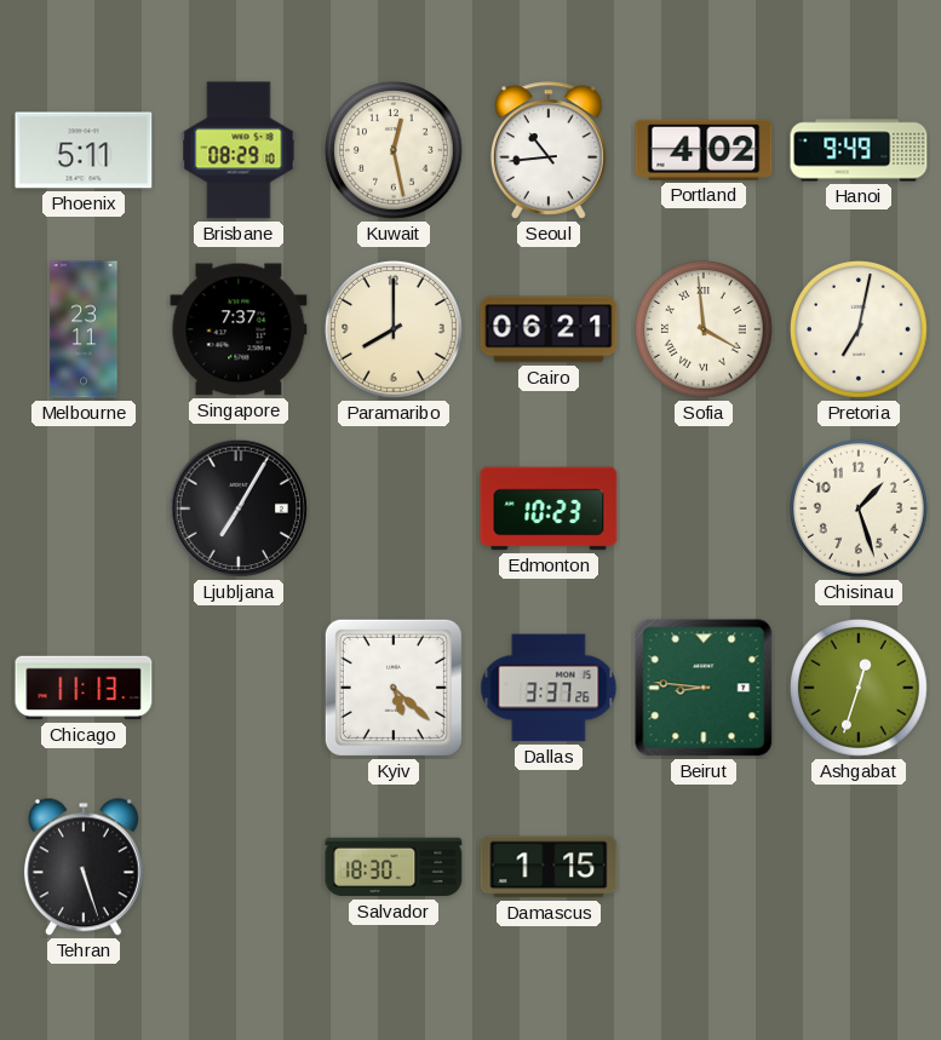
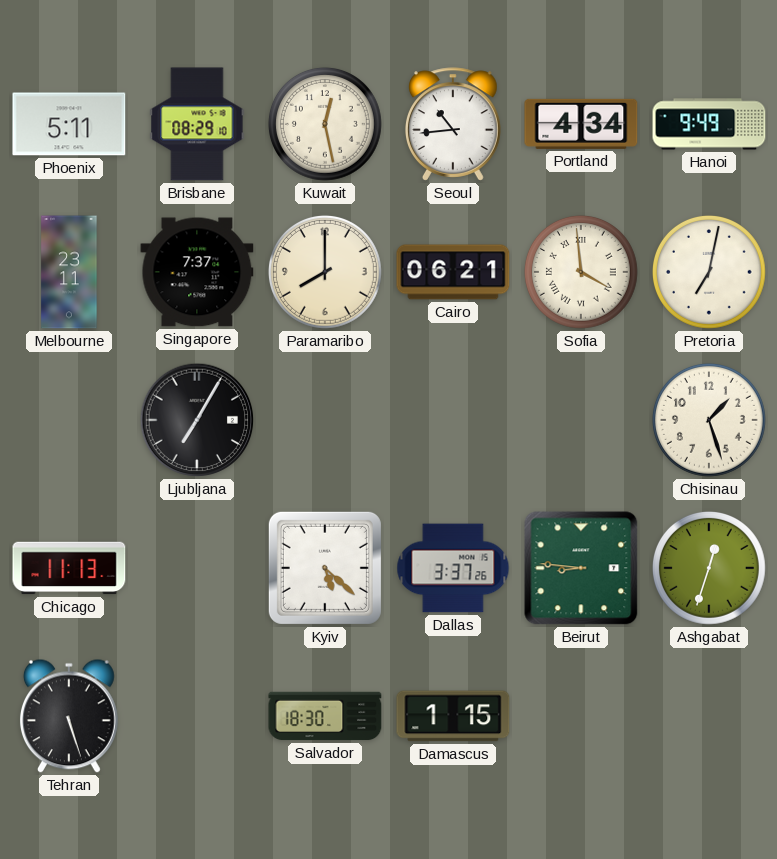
Portland: 4:02 -> 4:34 (581, 124)
Edmonton: 10:23 -> none (549, 508)
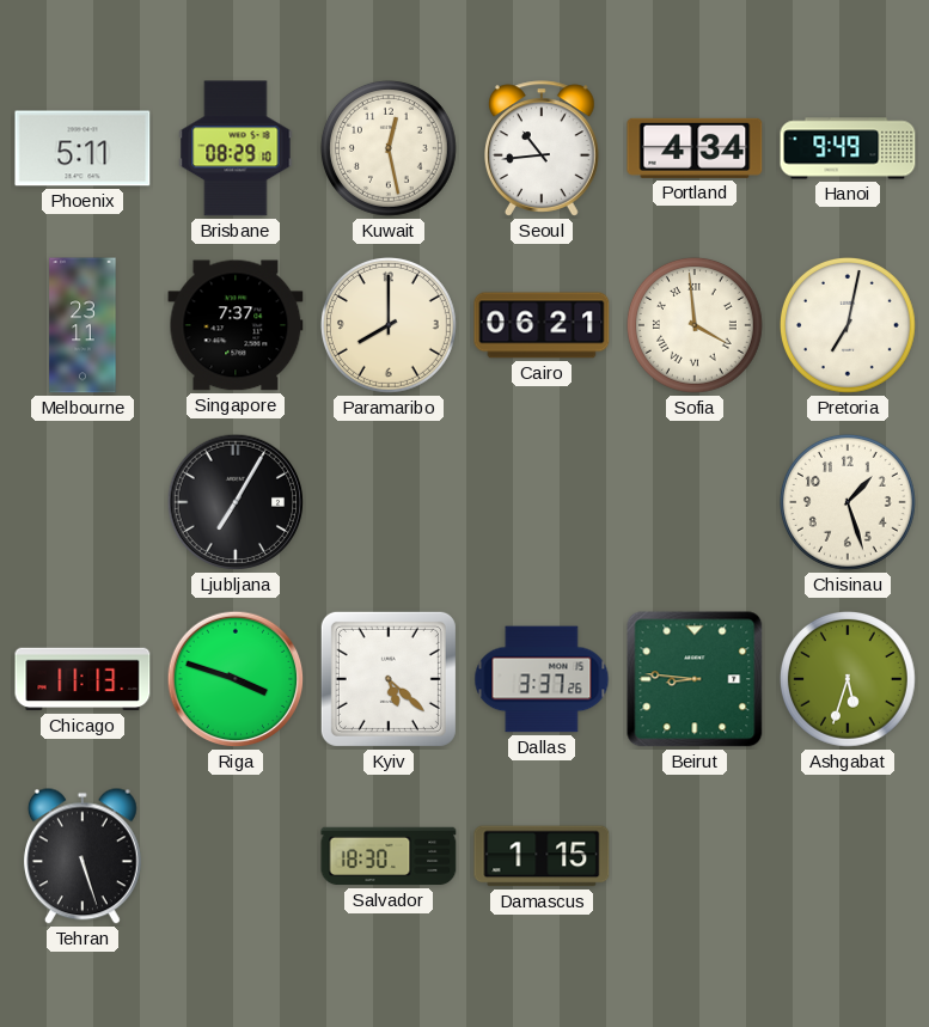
Riga: none -> 3:48 (236, 679)
Ashgabat: 12:33 -> 5:33 (848, 679)
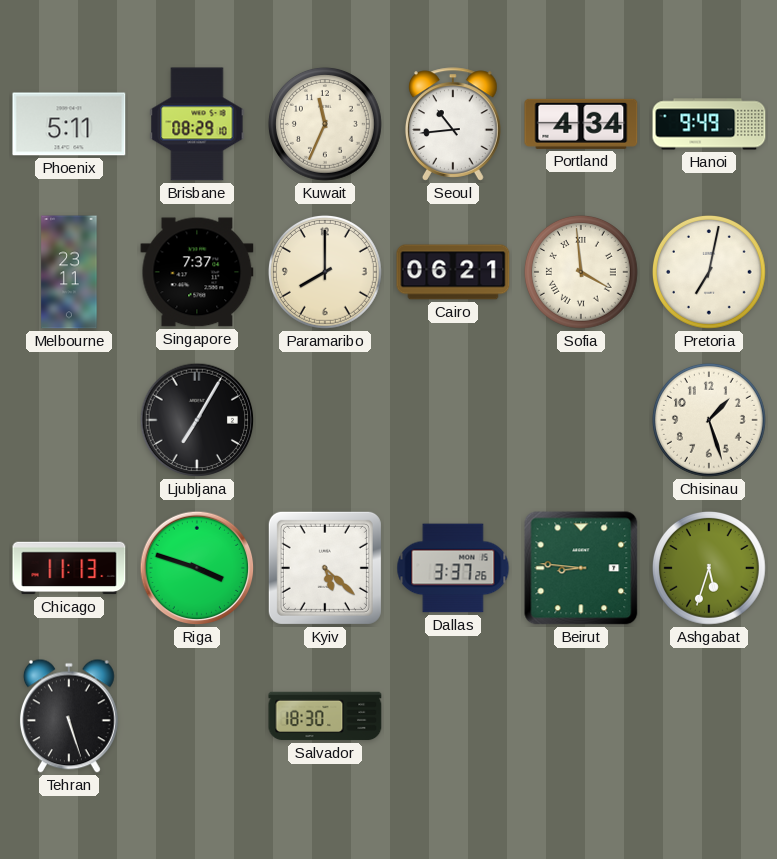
Kuwait: 12:28 -> 11:34 (325, 124)
Damascus: 1:15 -> none (542, 856)
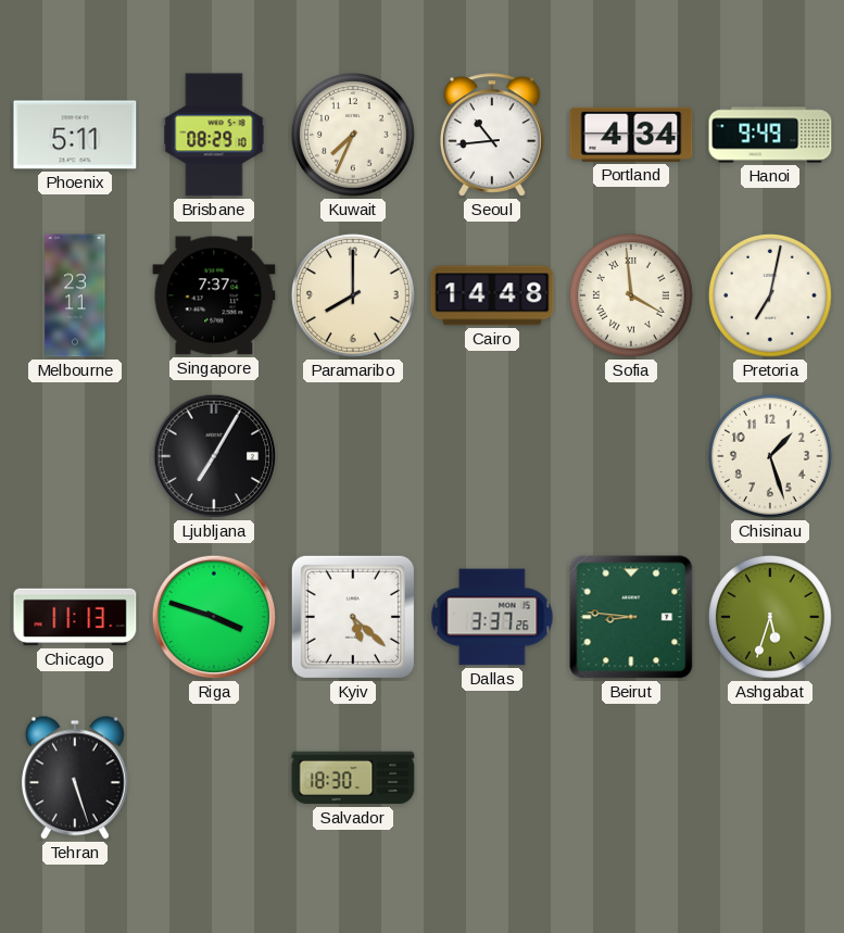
Kuwait: 11:34 -> 7:34 (353, 135)
Cairo: 06:21 -> 14:48 (492, 295)
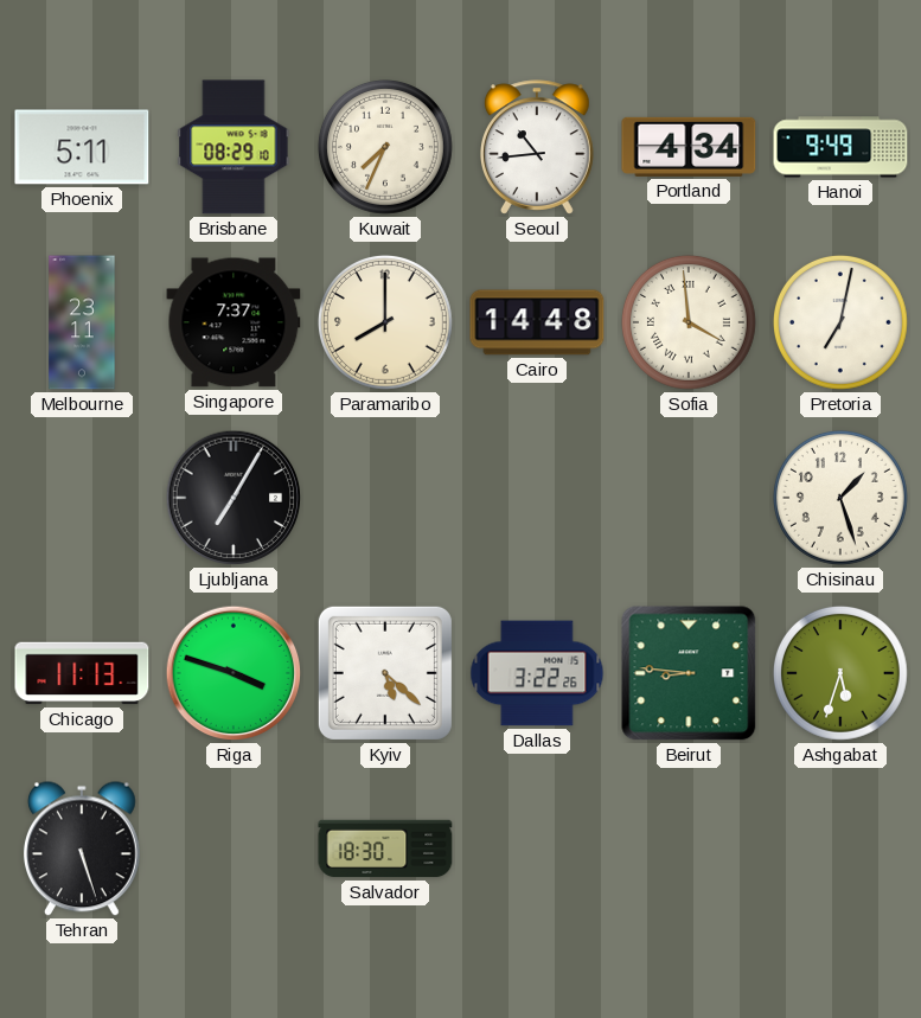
Dallas: 3:37 -> 3:22 (537, 673)
